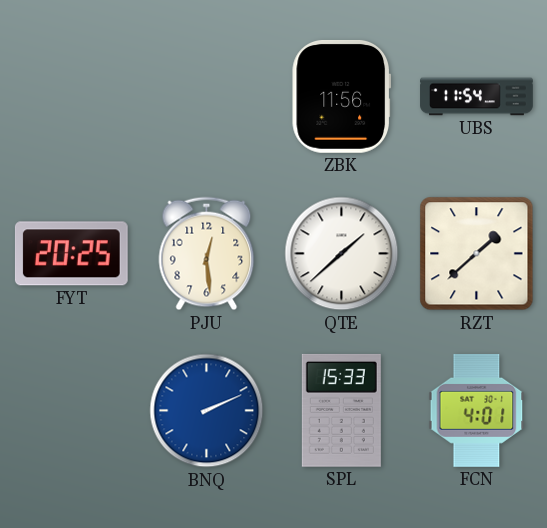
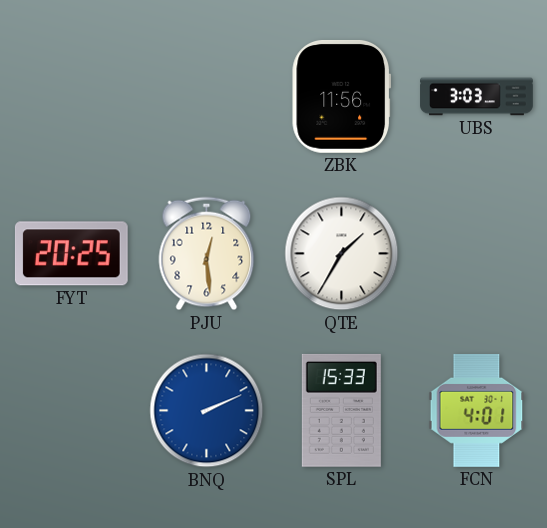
UBS: 11:54 -> 3:03 (477, 97)
QTE: 1:38 -> 1:35 (342, 254)
RZT: 1:38 -> none (477, 254)
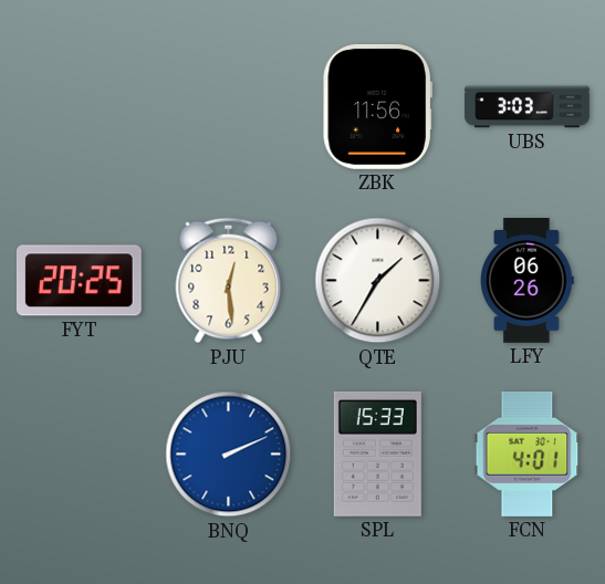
LFY: none -> 06:26 (528, 281)
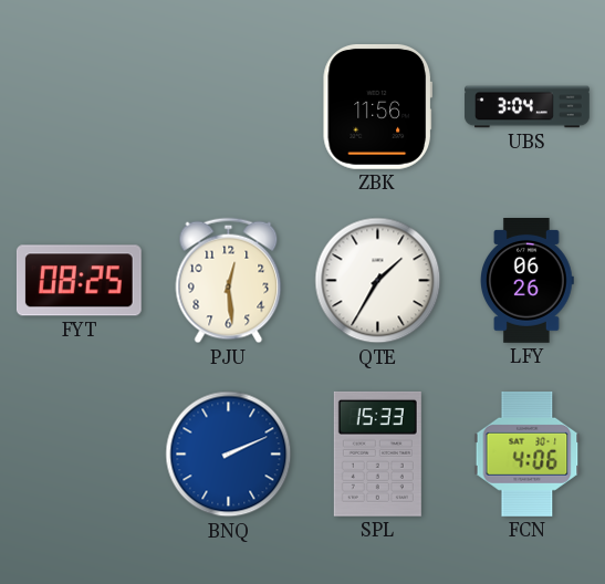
UBS: 3:03 -> 3:04 (528, 107)
FYT: 20:25 -> 08:25 (79, 281)
FCN: 4:01 -> 4:06 (528, 453)
